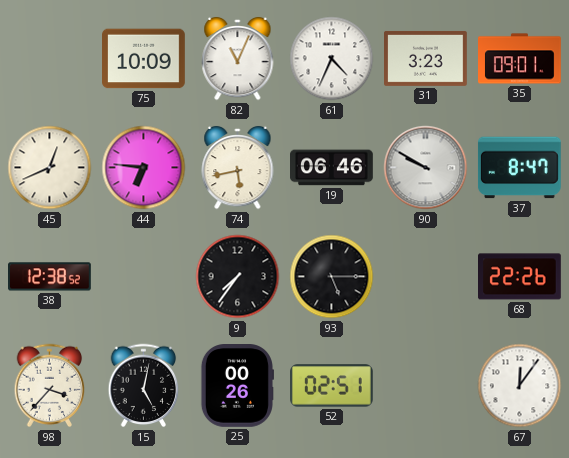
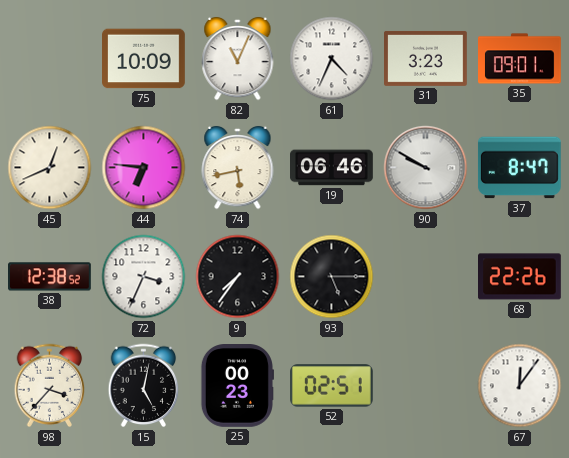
72: none -> 3:34 (144, 277)
25: 00:26 -> 00:23 (237, 386)
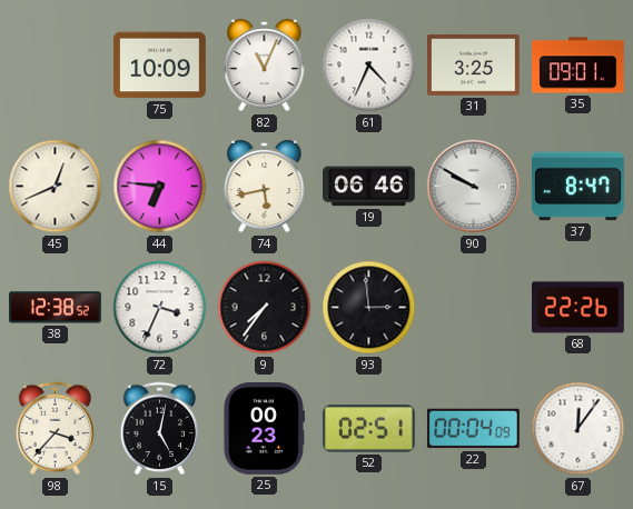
31: 3:23 -> 3:25 (474, 64)
93: 5:15 -> 2:59 (369, 308)
22: none -> 00:04 (473, 429)
